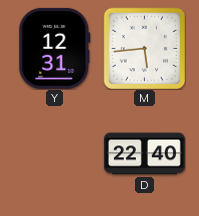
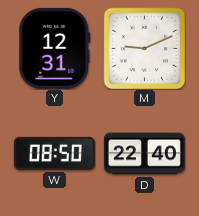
M: 5:44 -> 9:11 (144, 48)
W: none -> 08:50 (54, 153)
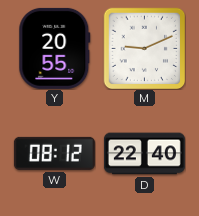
Y: 12:31 -> 20:55 (55, 48)
W: 08:50 -> 08:12 (54, 153)
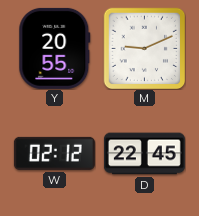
W: 08:12 -> 02:12 (54, 153)
D: 22:40 -> 22:45 (144, 154)
